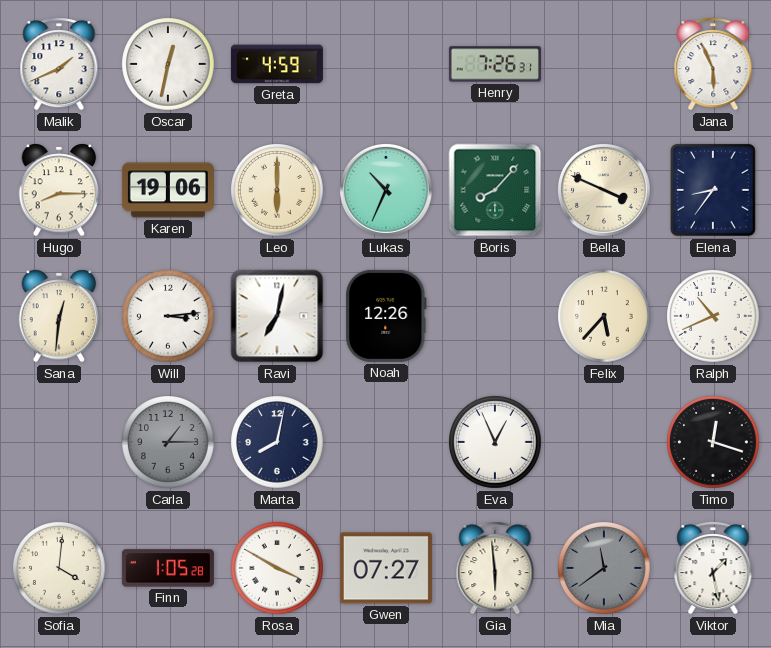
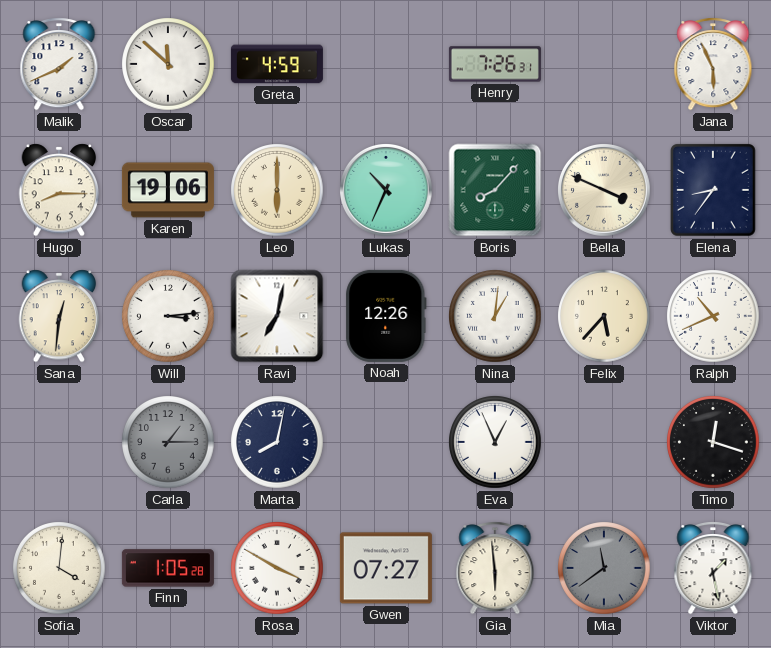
Oscar: 12:32 -> 11:52 (168, 64)
Nina: none -> 1:01 (495, 316)
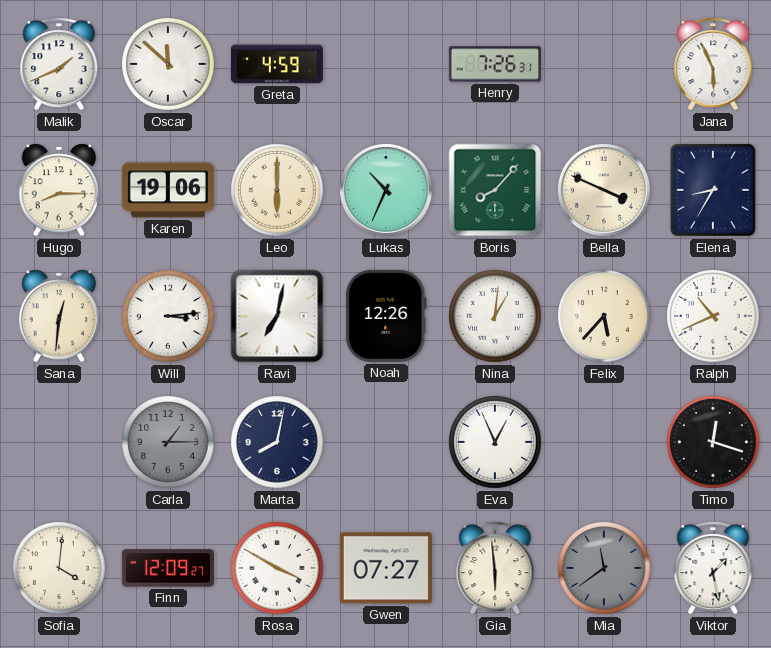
Elena: 8:36 -> 8:35 (713, 190)
Finn: 1:05 -> 12:09 (168, 568)
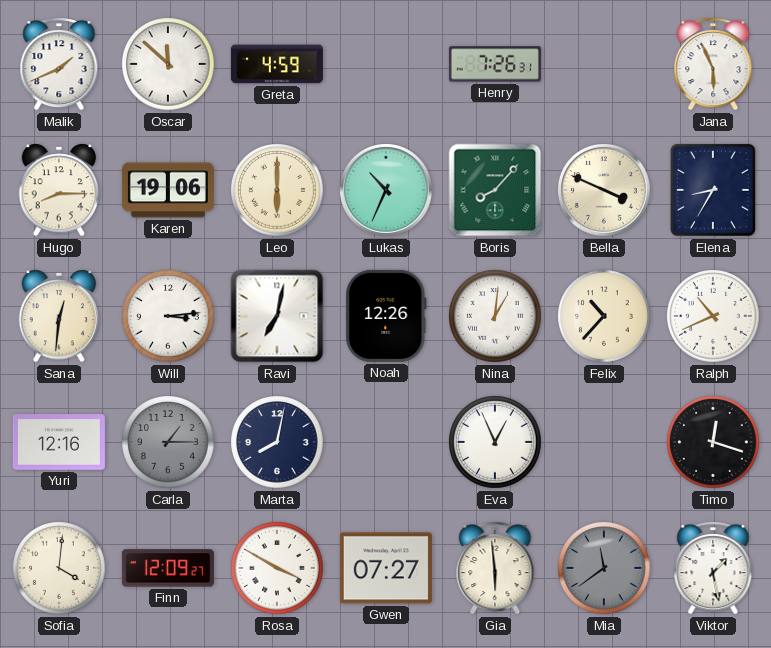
Felix: 5:37 -> 10:37 (604, 316)
Yuri: none -> 12:16 (59, 442)
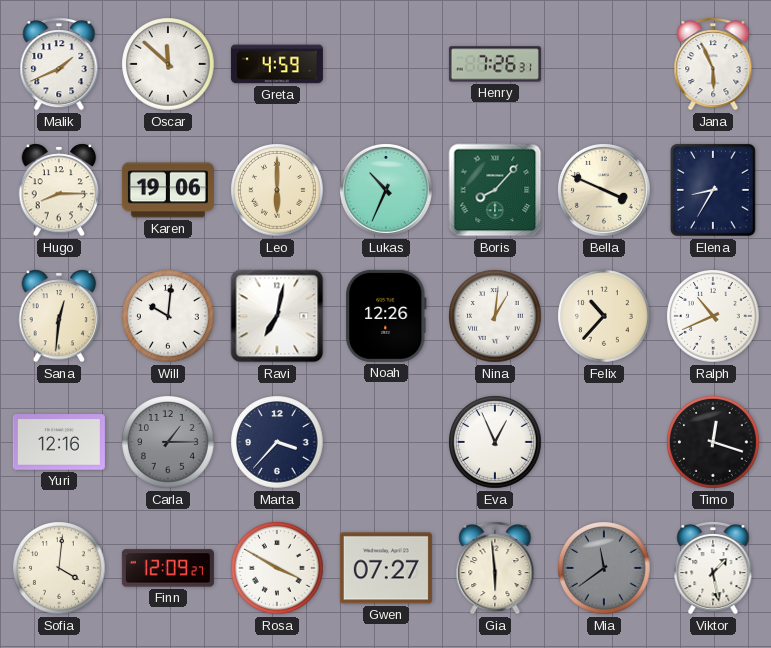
Will: 3:14 -> 10:01 (168, 316)
Marta: 8:02 -> 3:37 (277, 442)
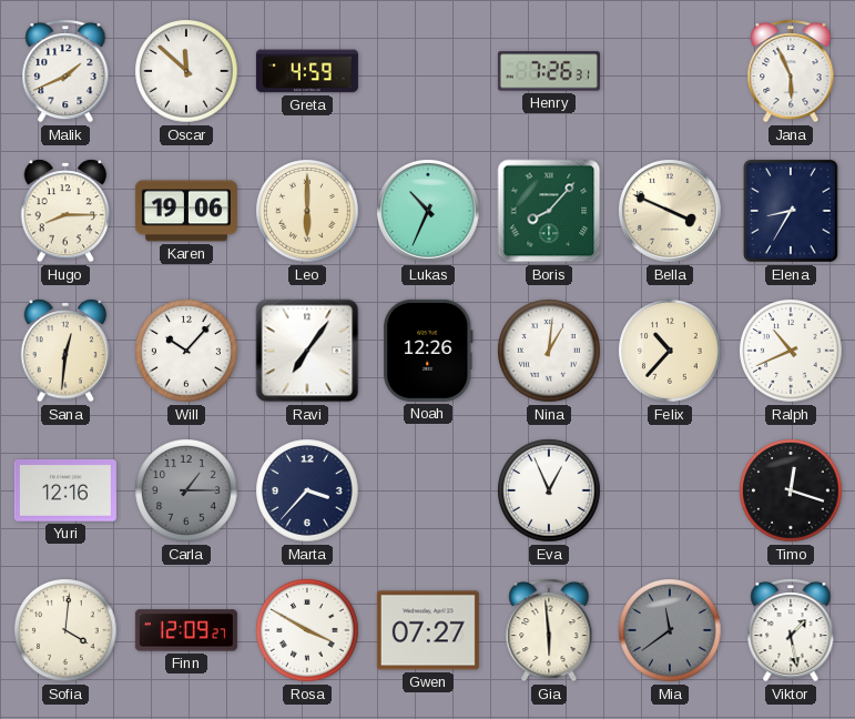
Will: 10:01 -> 10:07 (186, 351)
Ravi: 7:02 -> 7:06 (307, 351)
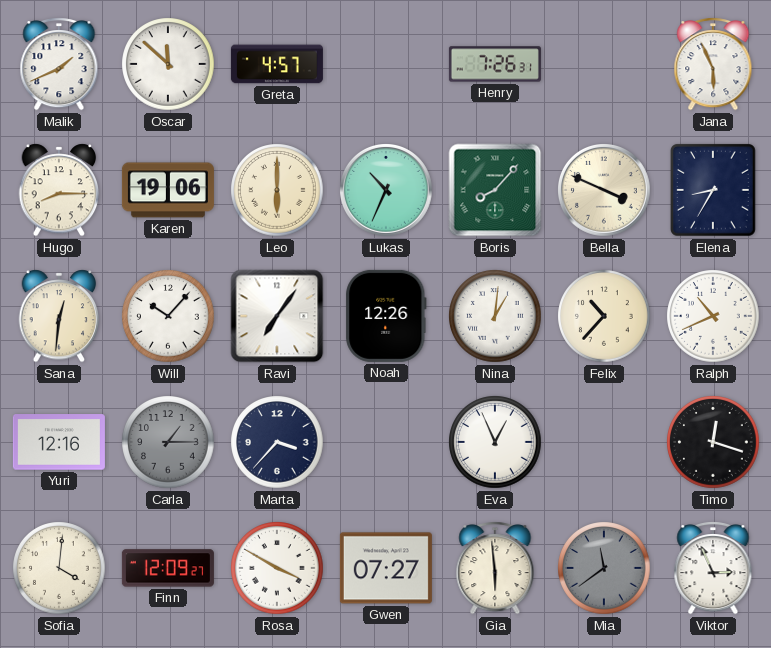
Greta: 4:59 -> 4:57 (277, 64)
Viktor: 1:28 -> 2:56 (713, 568)
